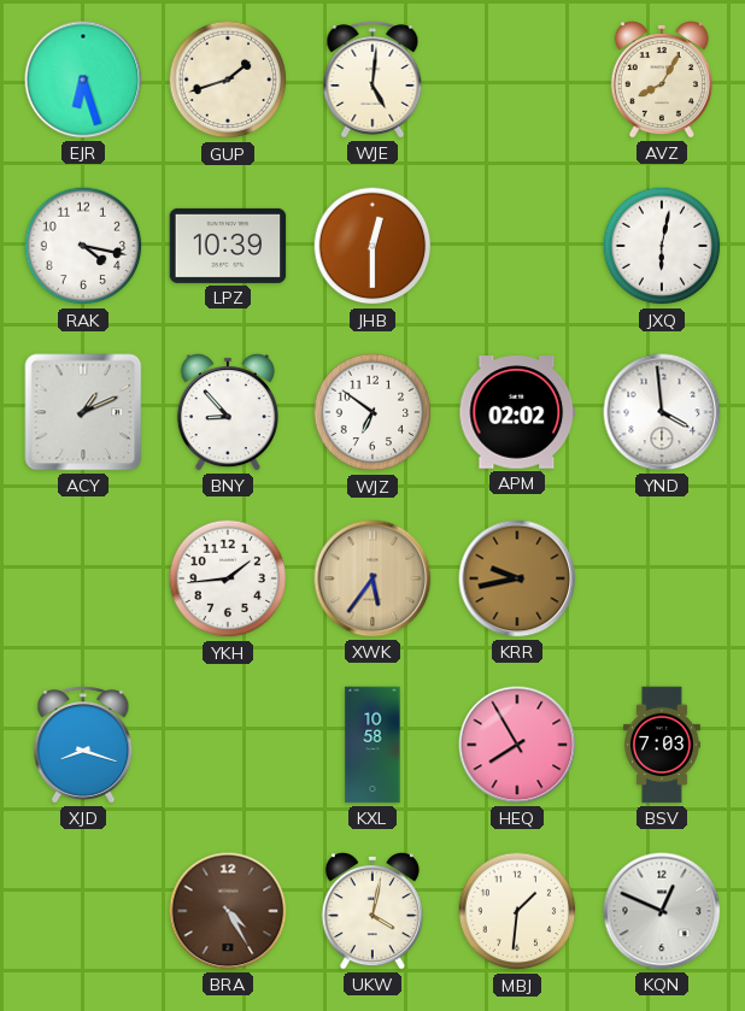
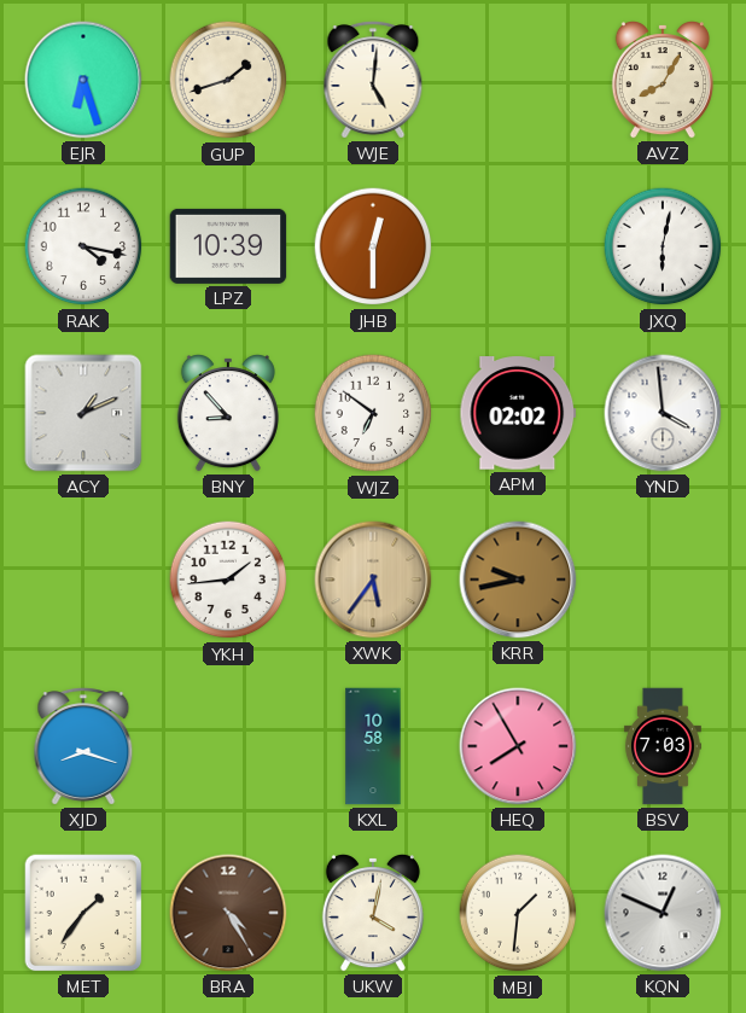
MET: none -> 1:36 (83, 913)
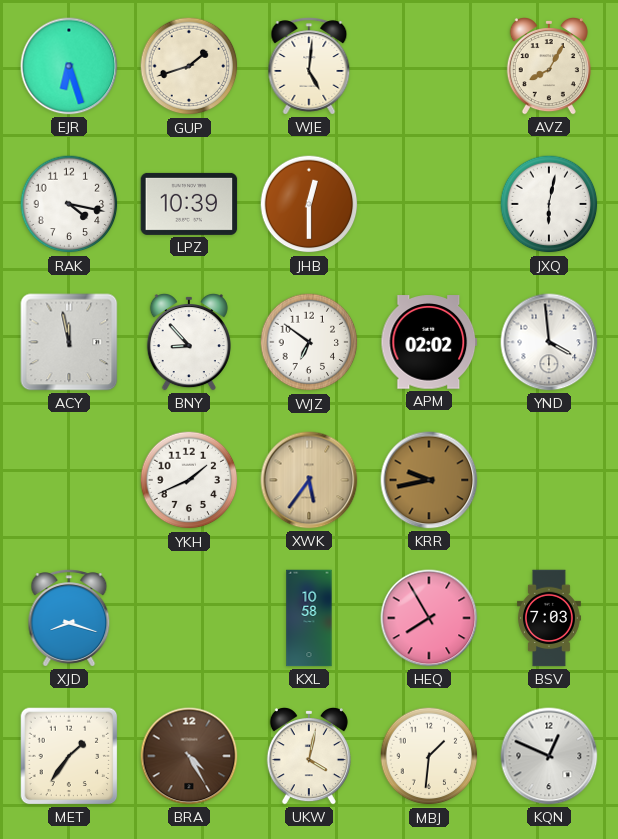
ACY: 1:11 -> 11:58 (69, 342)
YKH: 1:44 -> 1:41 (189, 480)
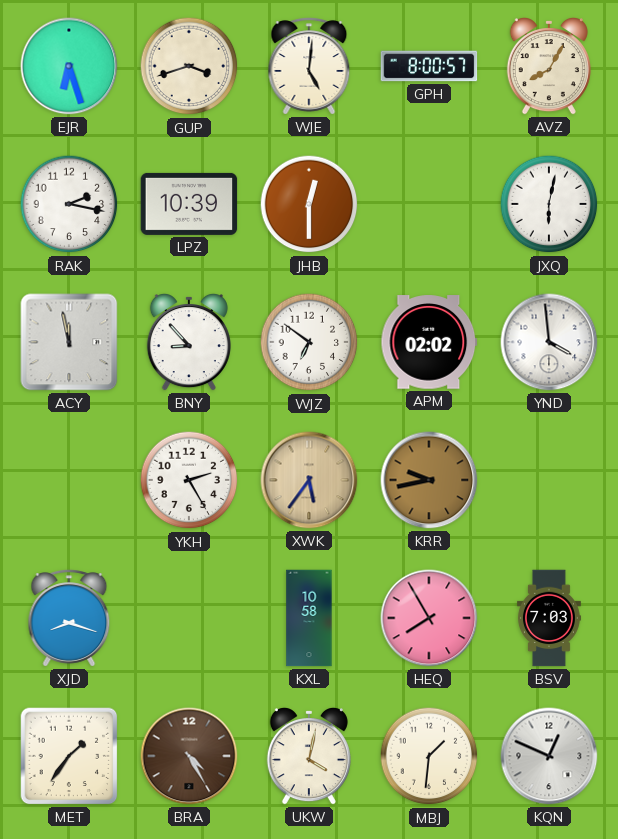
GUP: 1:42 -> 3:42 (189, 66)
GPH: none -> 8:00 (429, 66)
RAK: 4:17 -> 2:17 (69, 204)
YKH: 1:41 -> 2:25 (189, 480)
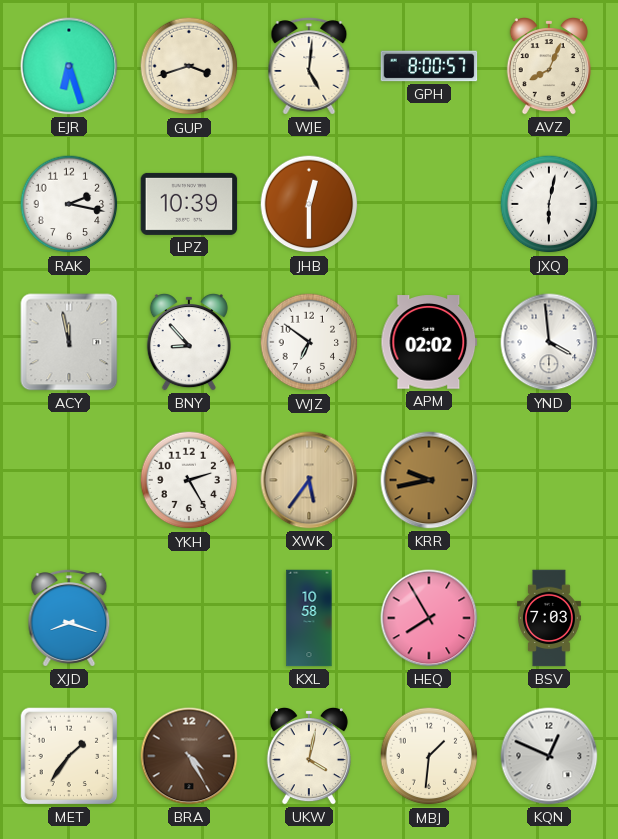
AVZ: 8:05 -> 8:04 (549, 66)
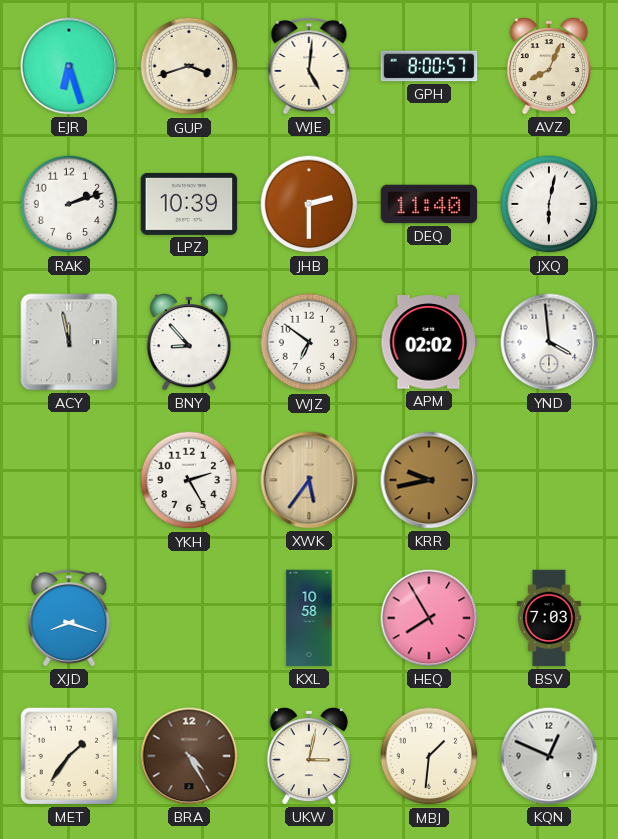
RAK: 2:17 -> 2:12 (69, 204)
JHB: 12:30 -> 2:30 (309, 204)
DEQ: none -> 11:40 (429, 204)
UKW: 4:02 -> 3:02 (309, 756)
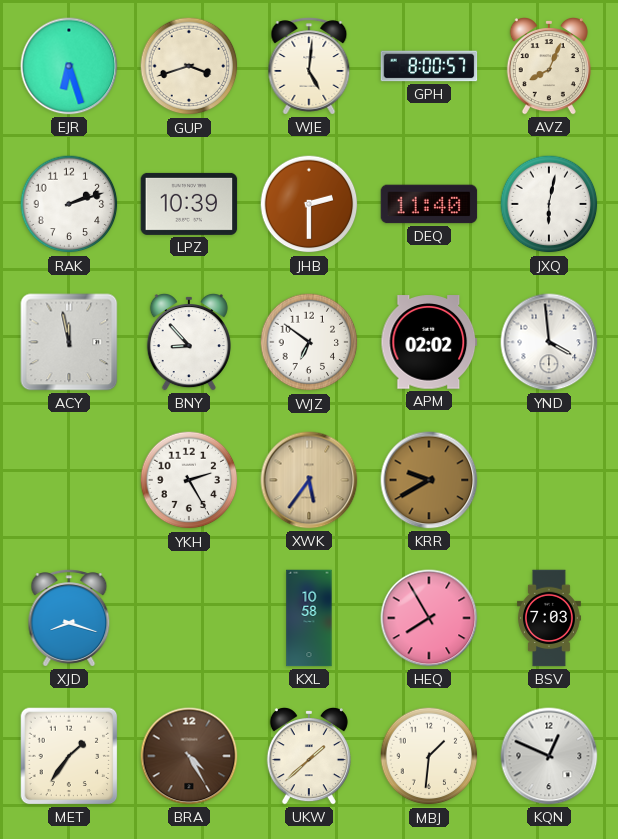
KRR: 9:43 -> 9:40 (429, 480)
UKW: 3:02 -> 1:38 (309, 756)
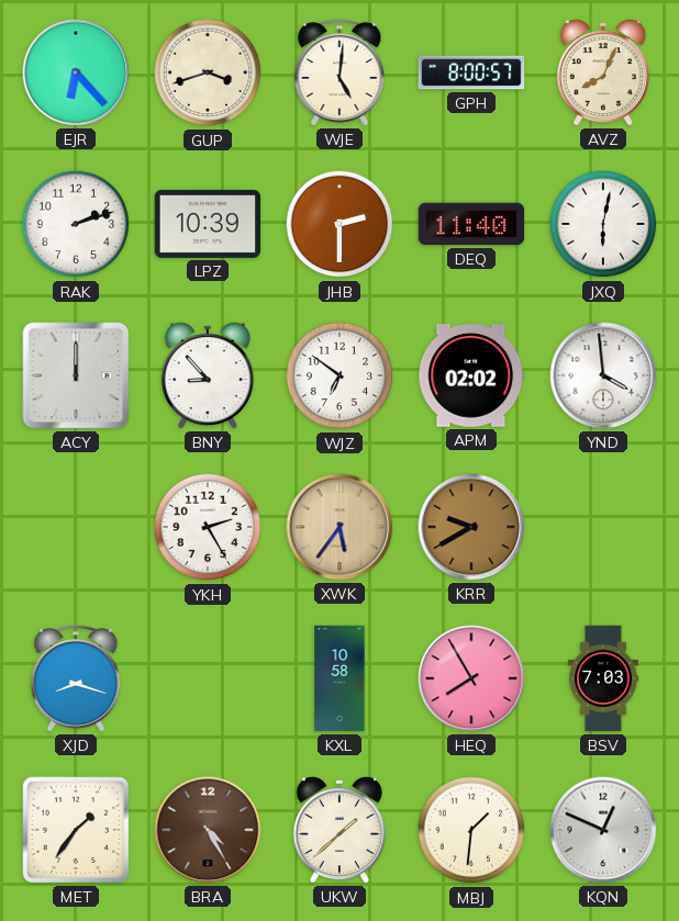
EJR: 6:27 -> 6:23 (76, 72)
ACY: 11:58 -> 12:00 (76, 375)
